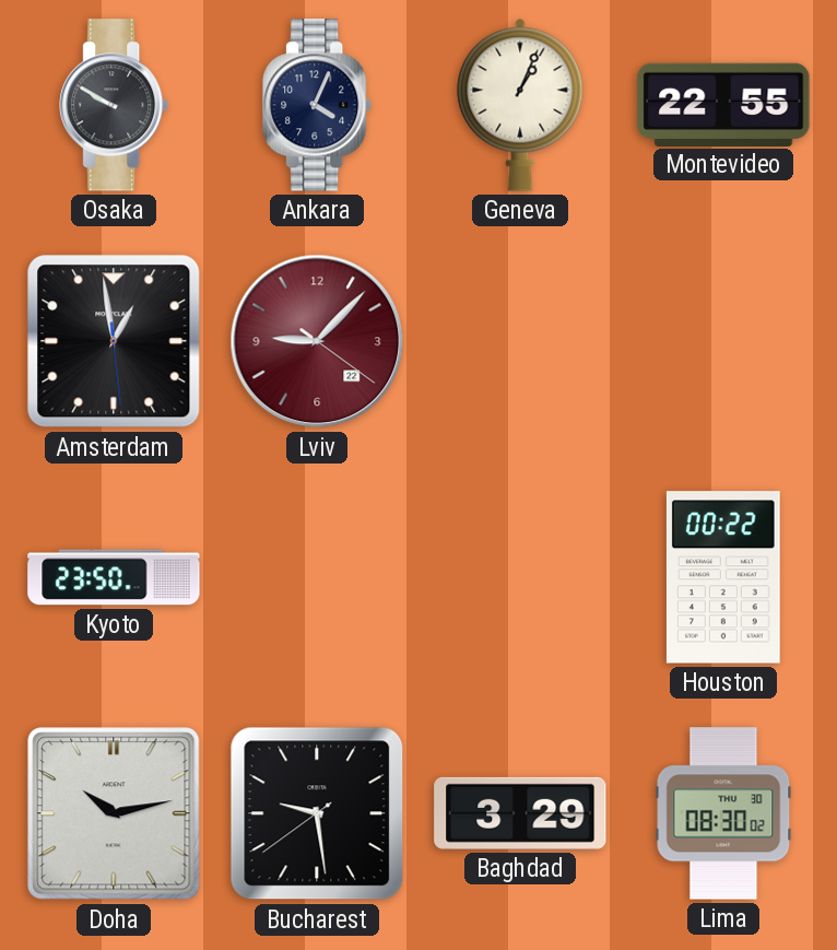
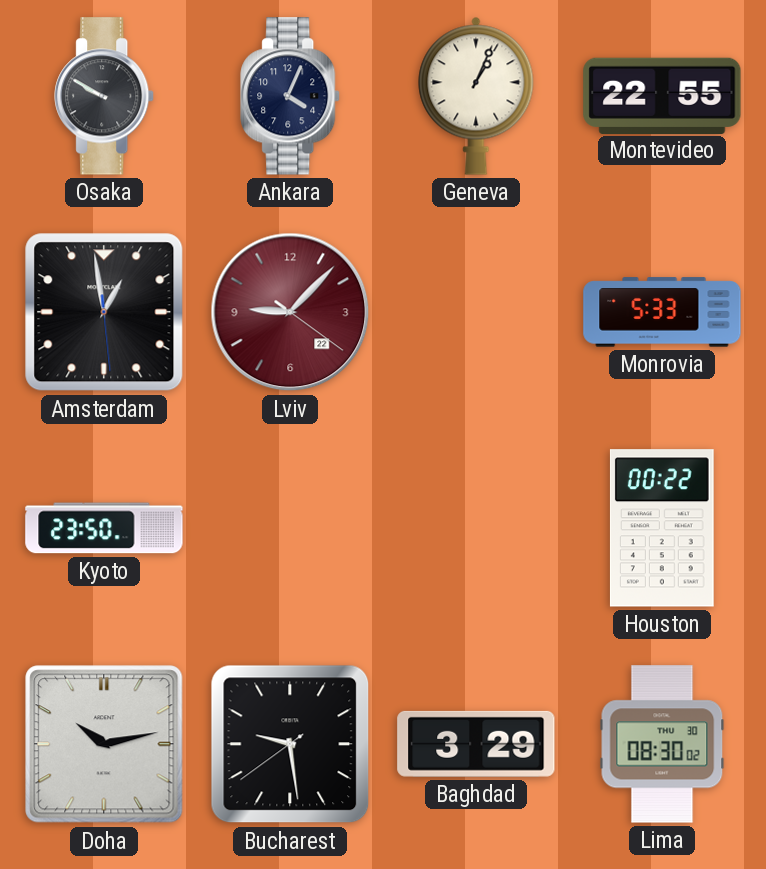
Monrovia: none -> 5:33 (662, 312)
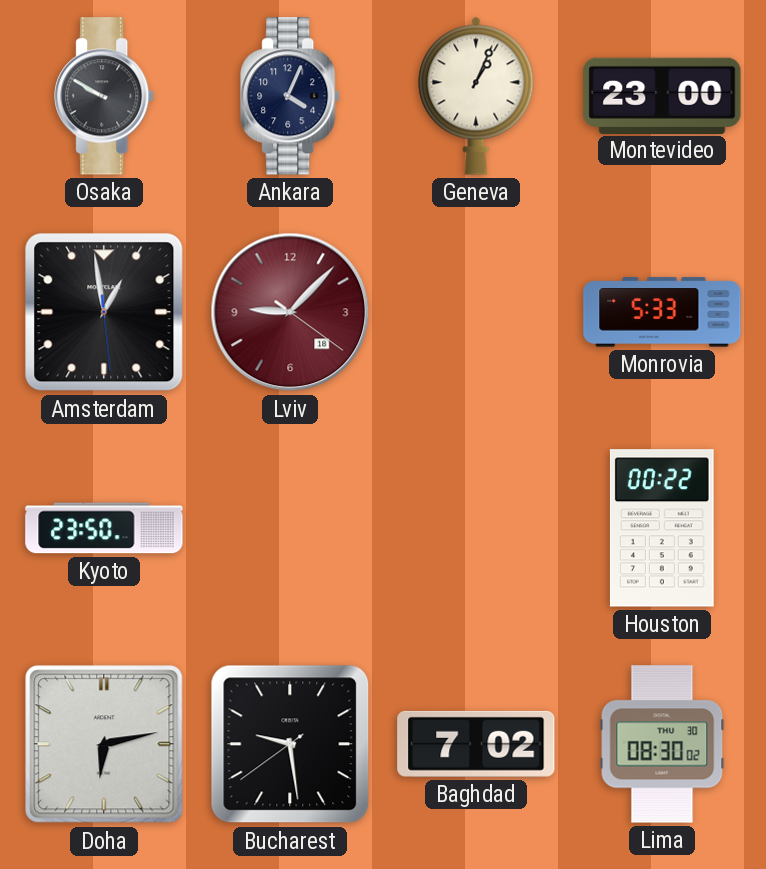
Montevideo: 22:55 -> 23:00 (662, 95)
Lviv date: 22 -> 18 (290, 312)
Doha: 10:13 -> 6:13 (104, 744)
Baghdad: 3:29 -> 7:02 (476, 744)
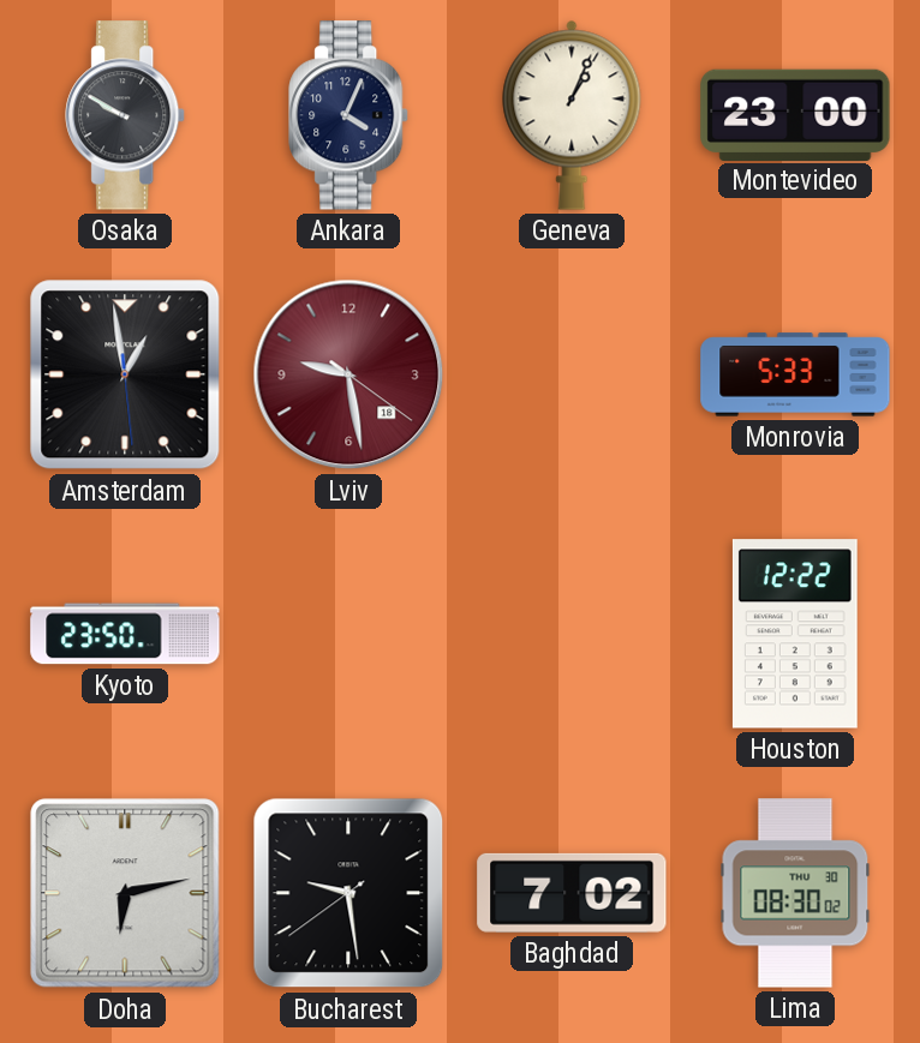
Lviv: 9:07 -> 9:28 (348, 374)
Houston: 00:22 -> 12:22 (795, 634)
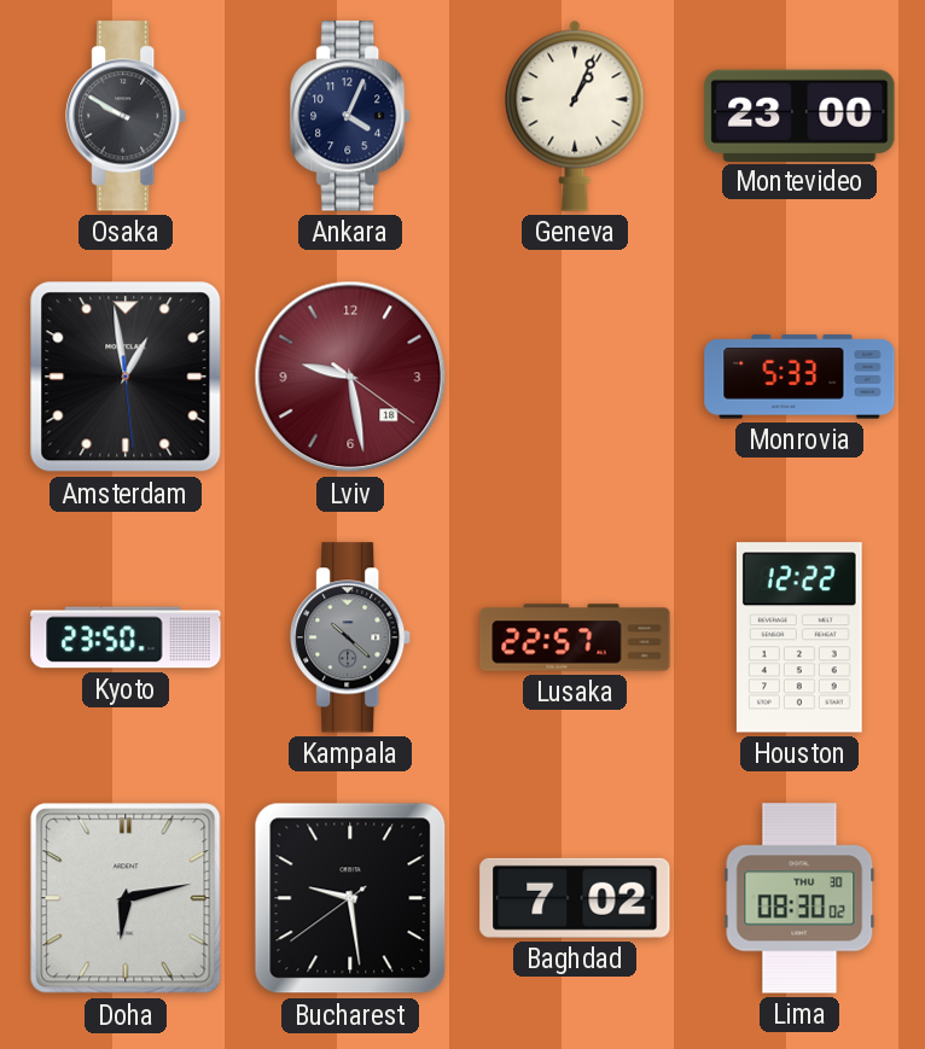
Kampala: none -> 10:22 (351, 637)
Lusaka: none -> 22:57 (575, 637)
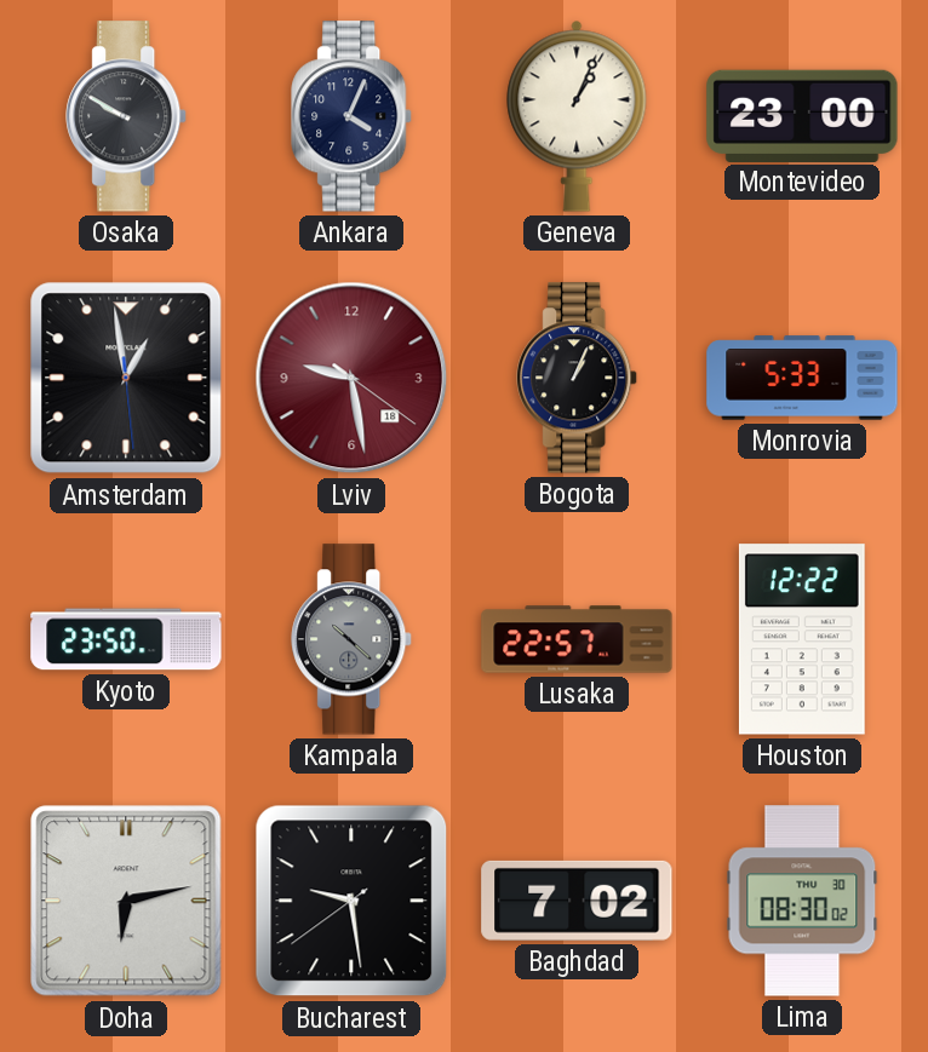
Bogota: none -> 1:04 (578, 378)
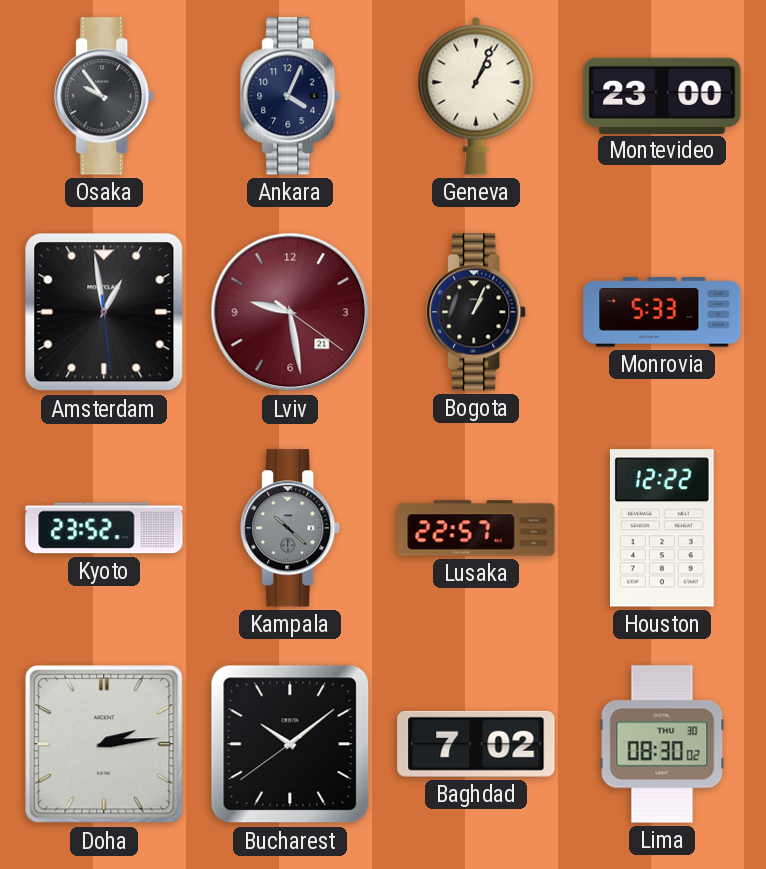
Osaka: 9:50 -> 9:54 (105, 96)
Lviv date: 18 -> 21 (290, 312)
Kyoto: 23:50 -> 23:52 (104, 528)
Doha: 6:13 -> 2:14 (104, 744)
Bucharest: 9:28 -> 10:08 (290, 744)
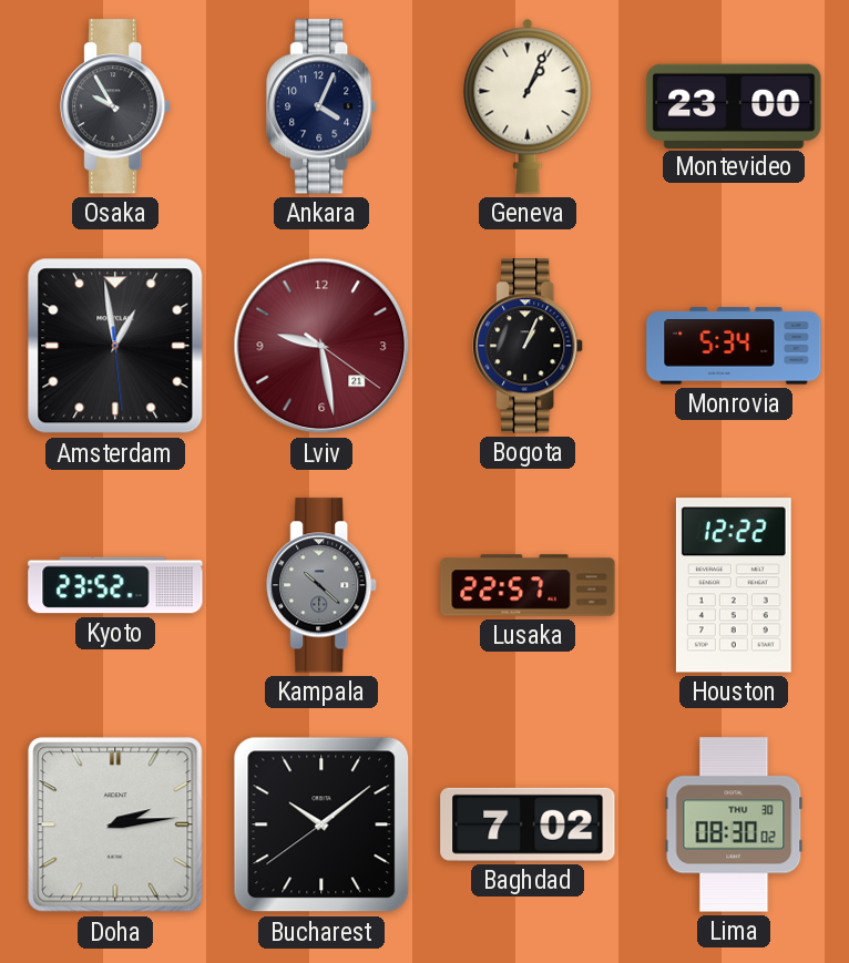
Osaka: 9:54 -> 9:55 (116, 106)
Monrovia: 5:33 -> 5:34 (734, 346)
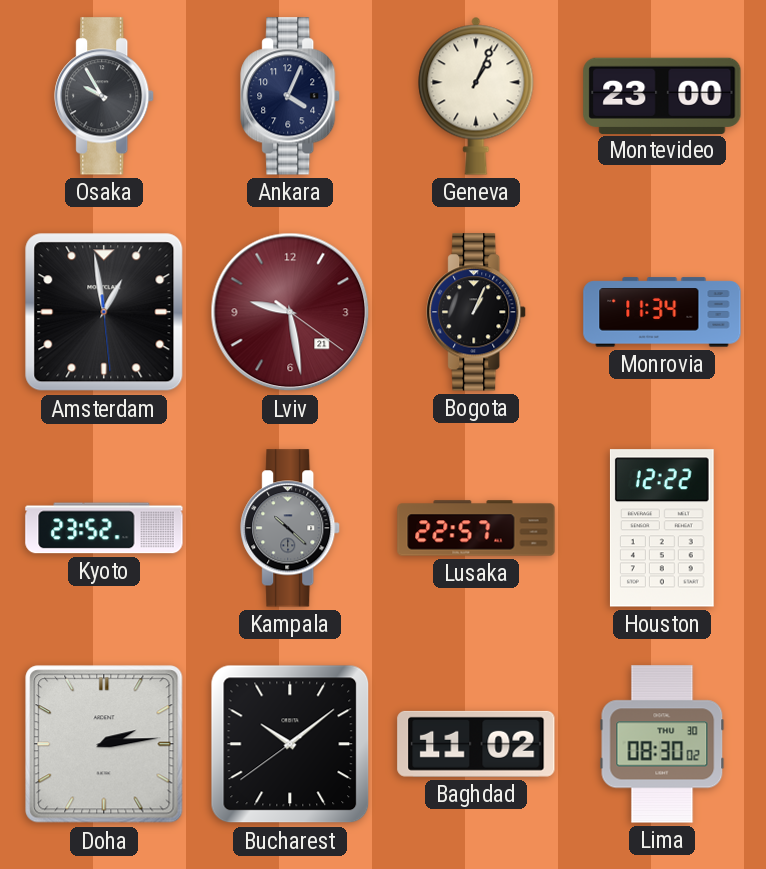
Monrovia: 5:34 -> 11:34 (662, 312)
Baghdad: 7:02 -> 11:02 (476, 744)
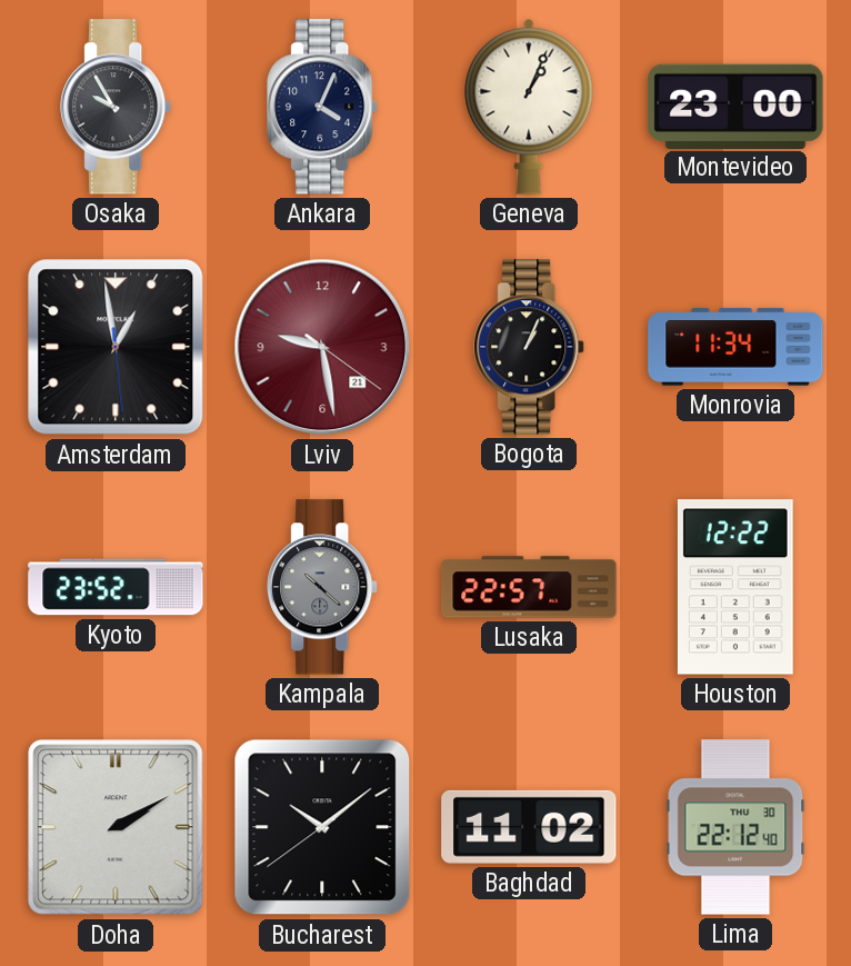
Doha: 2:14 -> 2:10 (116, 827)
Lima: 08:30 -> 22:12 (735, 827)
